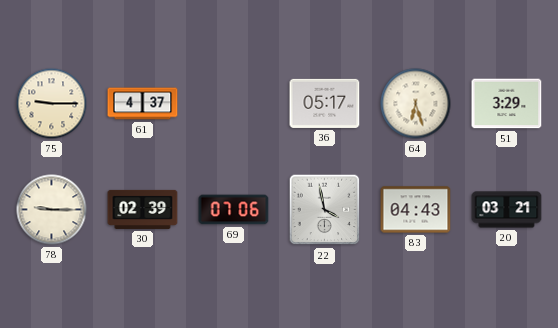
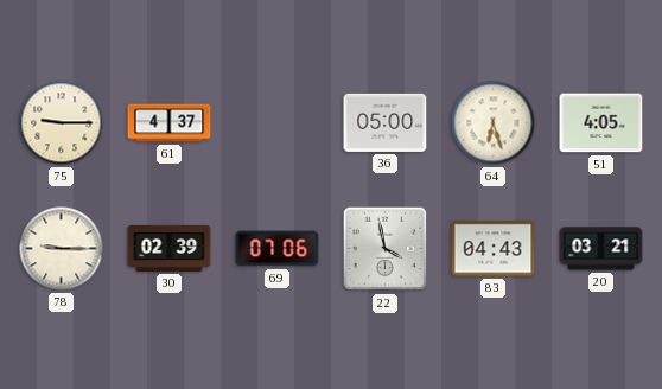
36: 05:17 -> 05:00 (386, 122)
51: 3:29 -> 4:05 (601, 123)
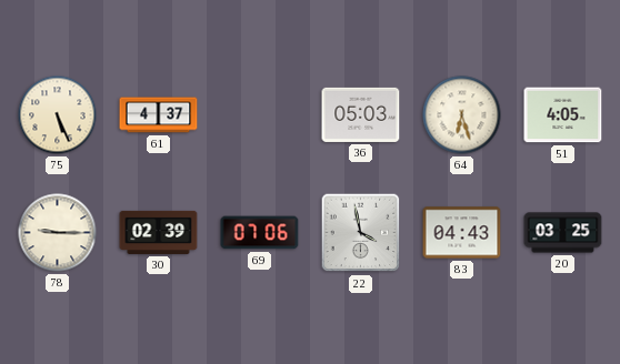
75: 9:15 -> 5:26 (58, 115)
36: 05:00 -> 05:03 (361, 114)
20: 03:21 -> 03:25 (563, 233)
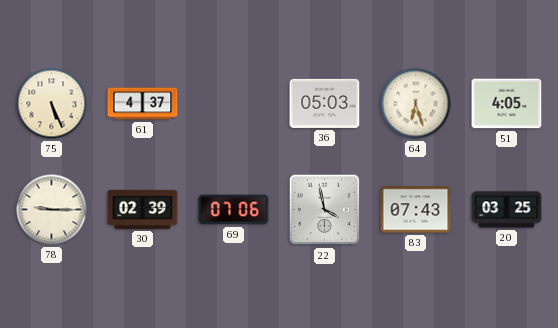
83: 04:43 -> 07:43 (416, 210)
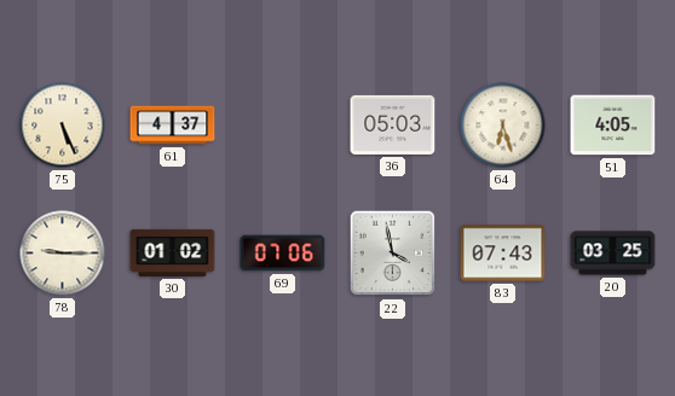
30: 02:39 -> 01:02 (173, 252)
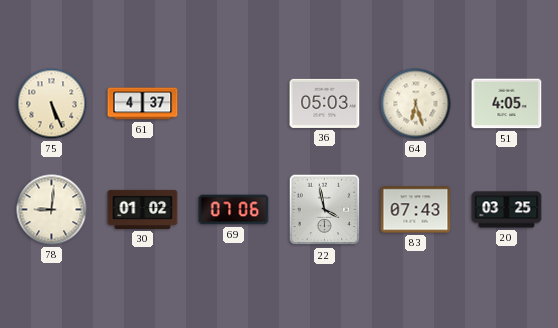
78: 9:15 -> 9:01 (52, 210)
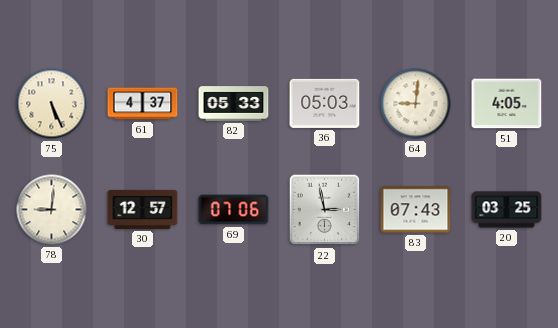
82: none -> 05:33 (234, 104)
64: 6:27 -> 9:01 (416, 104)
30: 01:02 -> 12:57 (143, 209)
22: 3:58 -> 2:58 (325, 210)
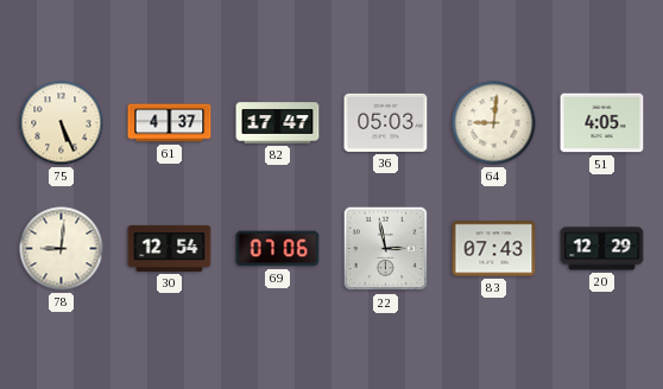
82: 05:33 -> 17:47 (278, 123)
30: 12:57 -> 12:54 (170, 248)
20: 03:25 -> 12:29 (602, 249)
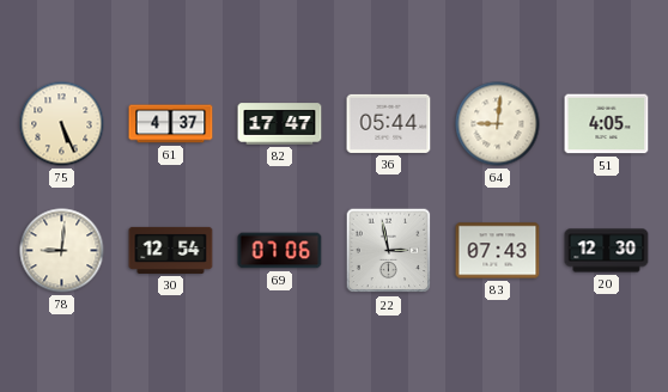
36: 05:03 -> 05:44 (389, 123)
20: 12:29 -> 12:30 (607, 251)
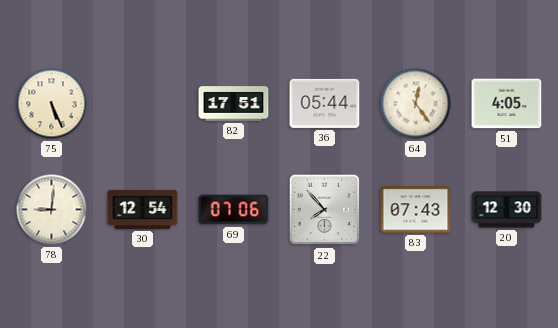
61: 4:37 -> none (171, 124)
82: 17:47 -> 17:51 (234, 104)
64: 9:01 -> 12:24 (416, 104)
22: 2:58 -> 7:53 (325, 210)
